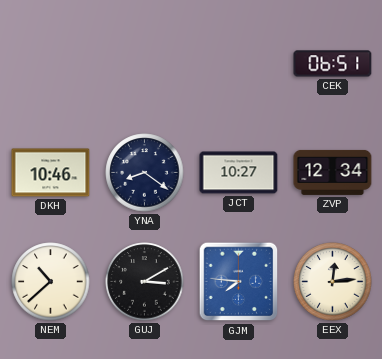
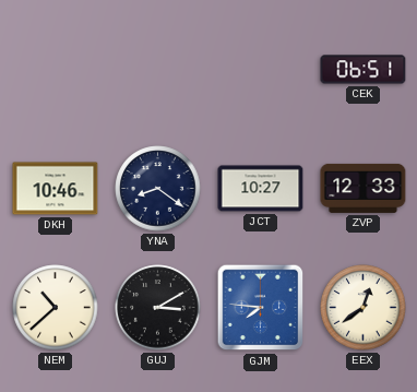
ZVP: 12:34 -> 12:33 (364, 188)
EEX: 12:14 -> 12:39 (364, 308)
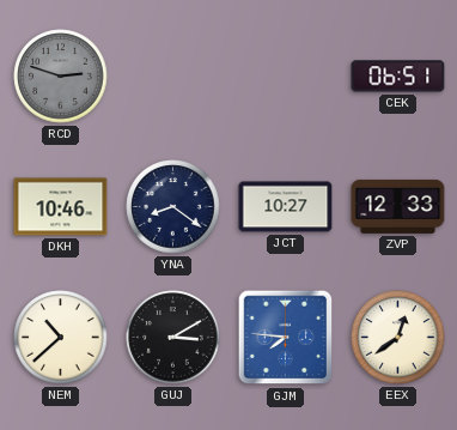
RCD: none -> 2:48 (61, 77)
